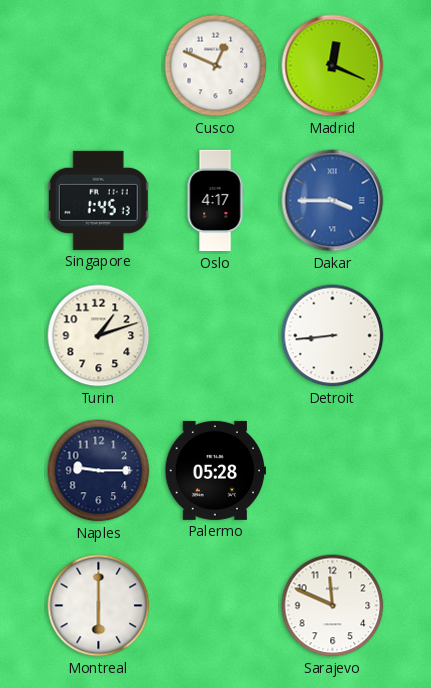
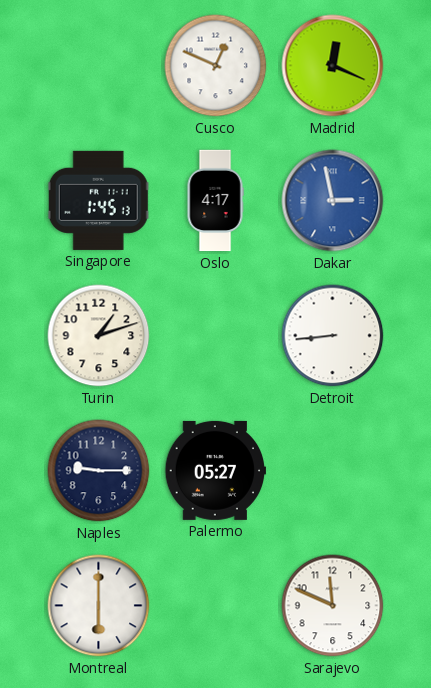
Dakar: 3:45 -> 2:58 (333, 201)
Palermo: 05:28 -> 05:27 (216, 470)
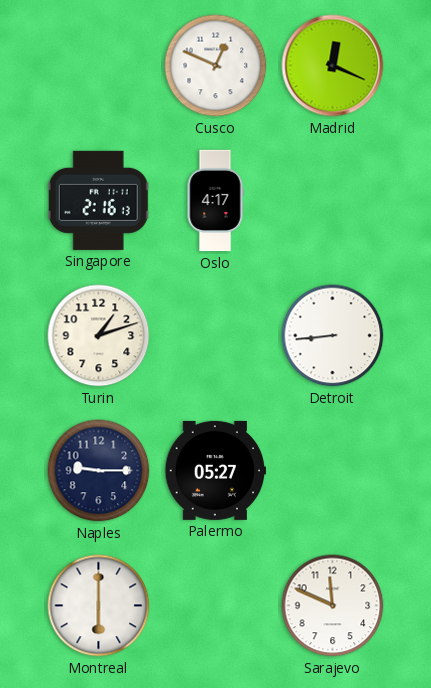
Singapore: 1:45 -> 2:16 (98, 200)
Dakar: 2:58 -> none (333, 201)
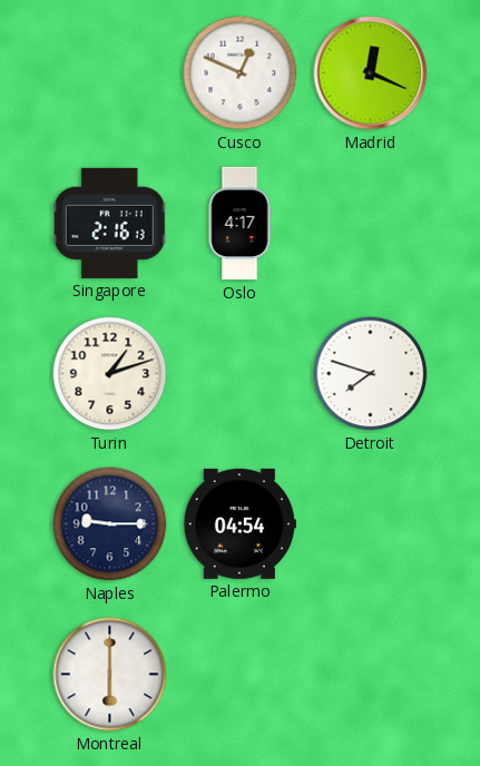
Detroit: 8:44 -> 7:48 (371, 374)
Palermo: 05:27 -> 04:54 (241, 523)
Sarajevo: 11:49 -> none (333, 606)
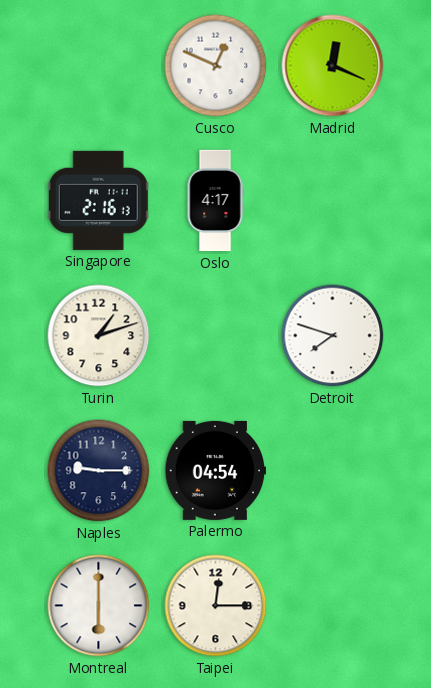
Taipei: none -> 12:15 (216, 606)
